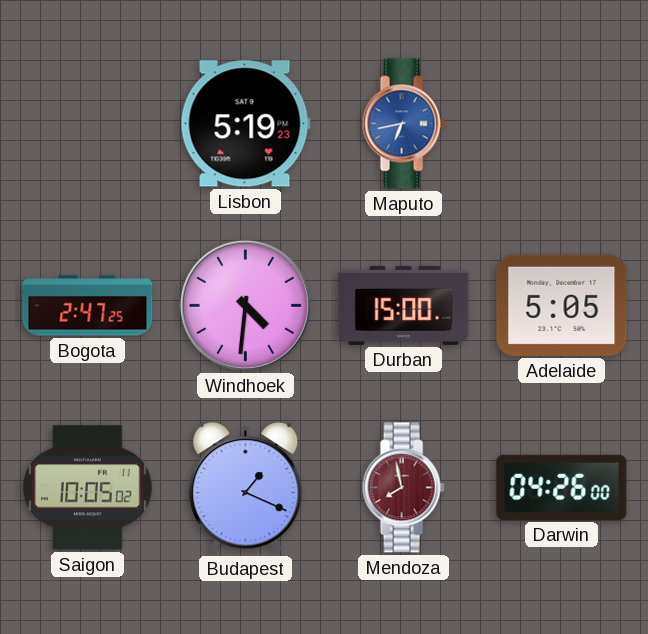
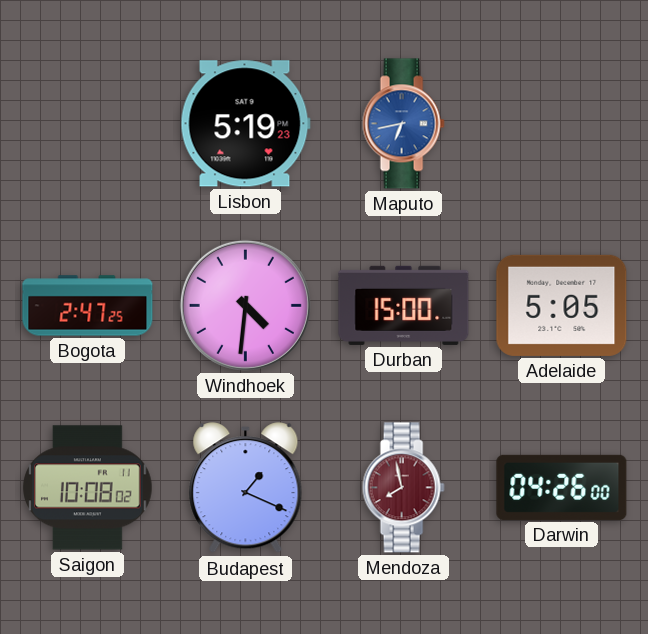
Saigon: 10:05 -> 10:08 (88, 488)
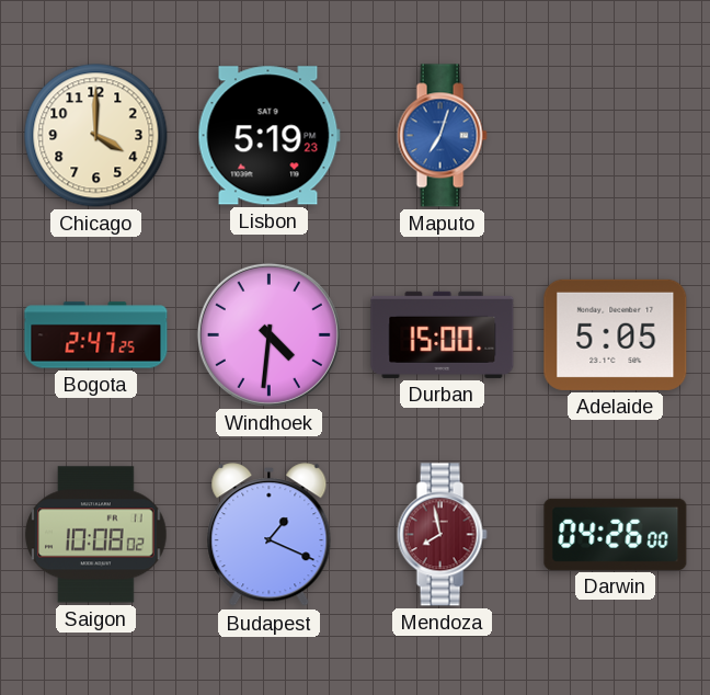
Chicago: none -> 4:00 (96, 136)
Maputo: 6:43 -> 7:03 (442, 136)
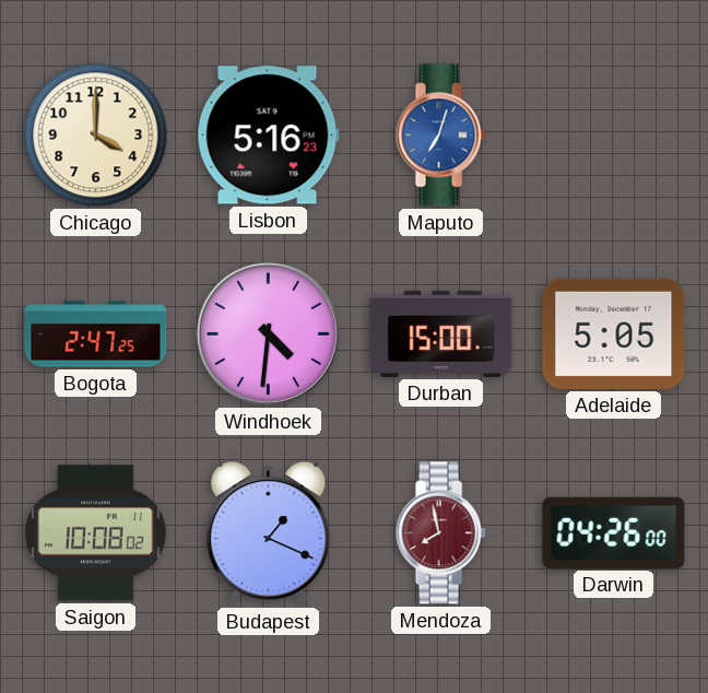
Lisbon: 5:19 -> 5:16 (268, 136)
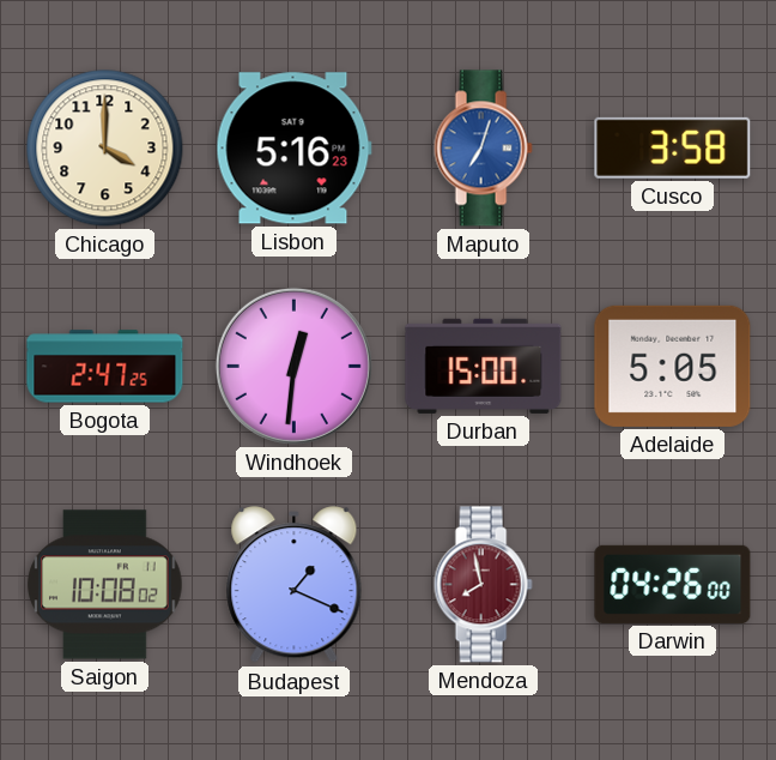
Cusco: none -> 3:58 (673, 147)
Windhoek: 4:31 -> 12:31 (293, 366)
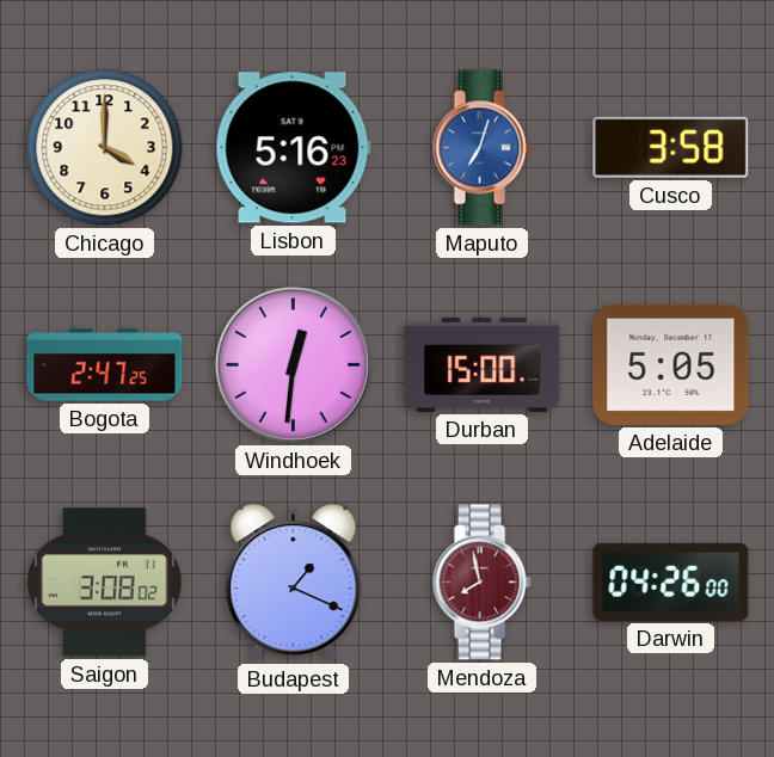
Saigon: 10:08 -> 3:08 (105, 583)
